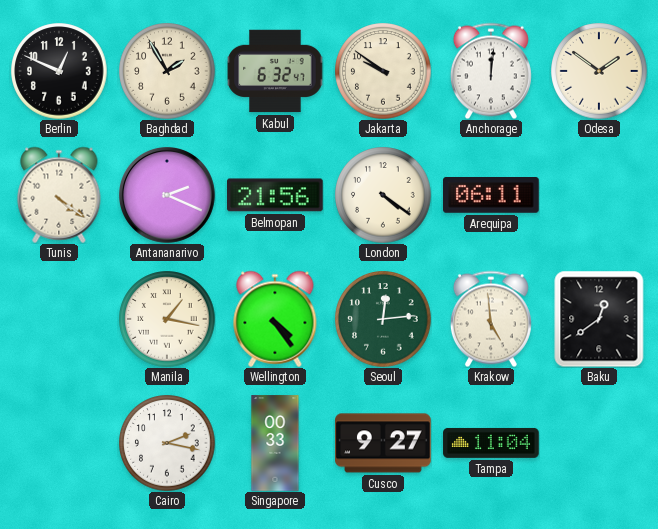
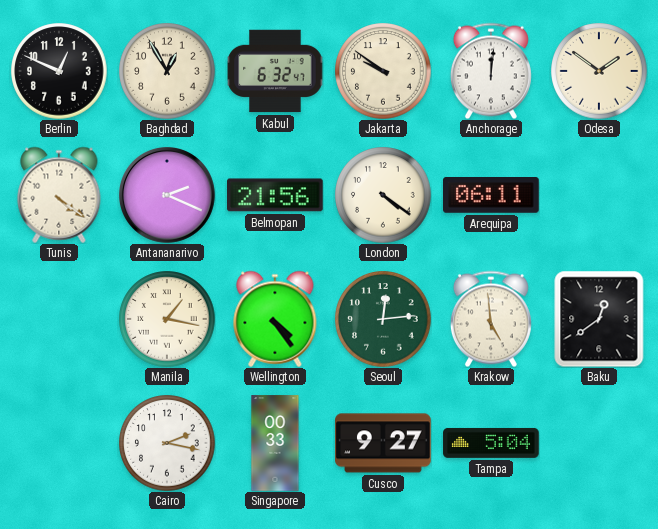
Baghdad: 1:55 -> 12:55 (167, 71)
Tampa: 11:04 -> 5:04 (491, 443)
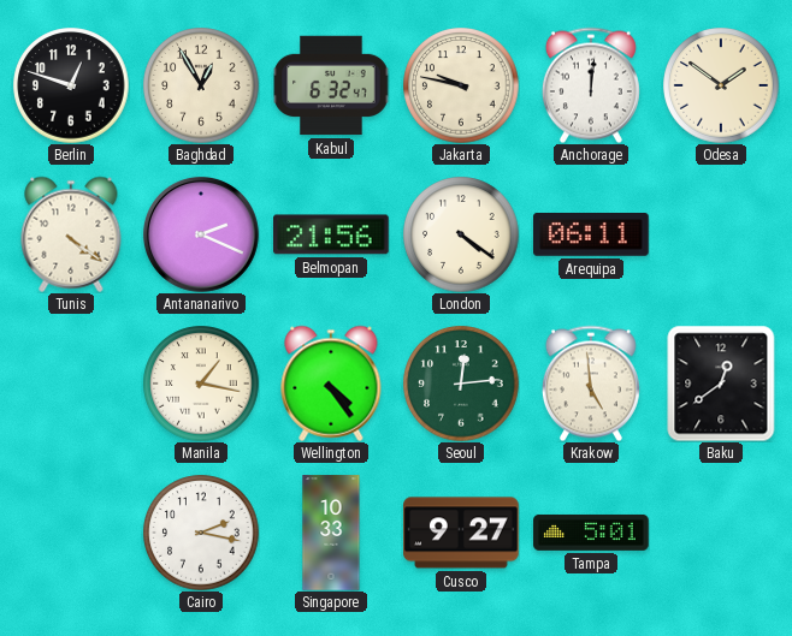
Berlin: 12:49 -> 12:48 (71, 85)
Jakarta: 9:51 -> 9:47 (461, 85)
Singapore: 00:33 -> 10:33 (331, 533)
Tampa: 5:04 -> 5:01 (591, 533)
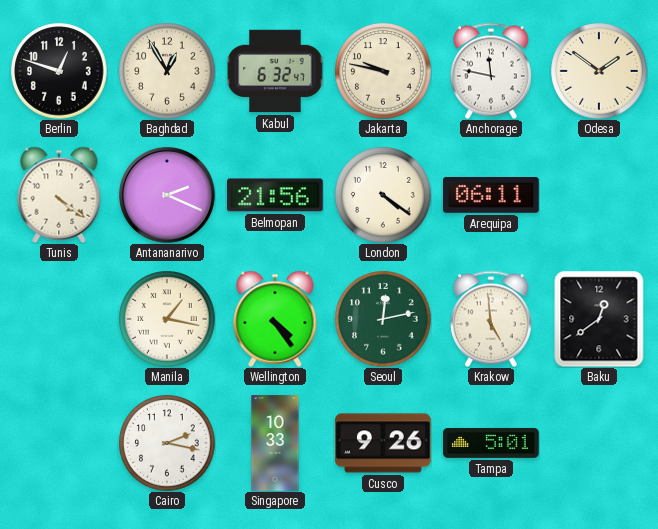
Anchorage: 12:01 -> 11:47 (491, 71)
Seoul: 12:14 -> 12:13 (383, 319)
Cusco: 9:27 -> 9:26 (383, 443)
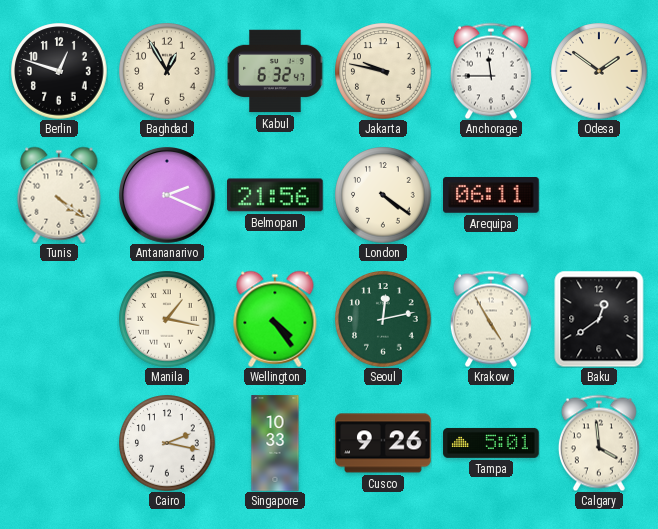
Anchorage: 11:47 -> 11:45 (491, 71)
Krakow: 4:59 -> 4:55 (491, 319)
Calgary: none -> 3:59 (599, 443)
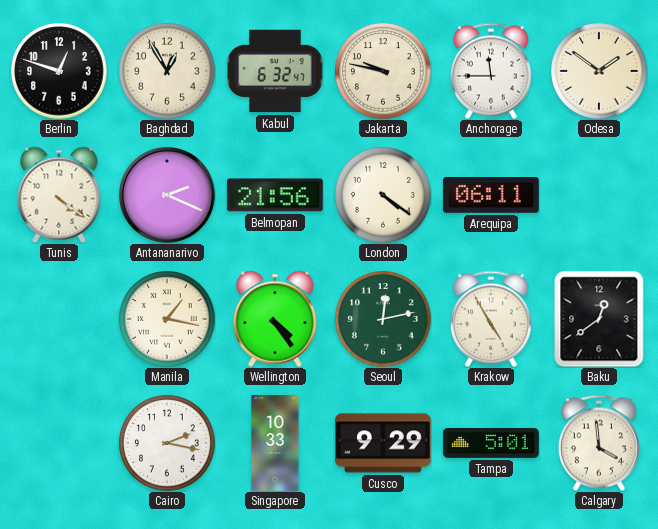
Cusco: 9:26 -> 9:29 (383, 443)
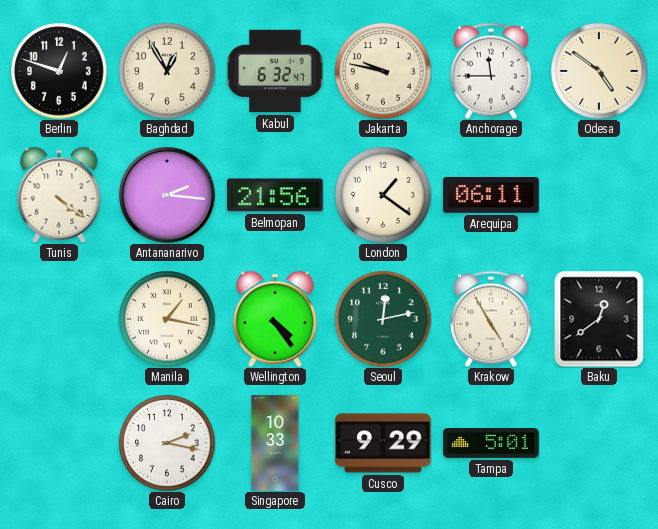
Odesa: 1:51 -> 4:51 (599, 71)
Antananarivo: 2:19 -> 2:16 (167, 195)
London: 4:21 -> 1:21 (383, 195)
Calgary: 3:59 -> none (599, 443)
